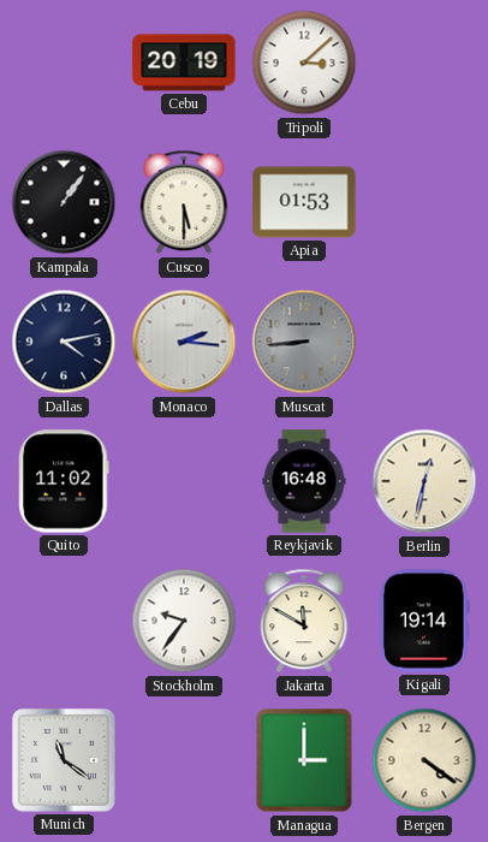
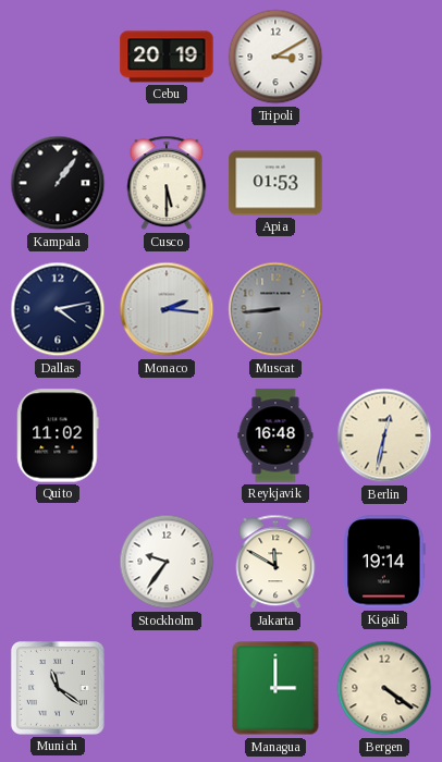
Tripoli: 3:08 -> 3:10 (275, 57)
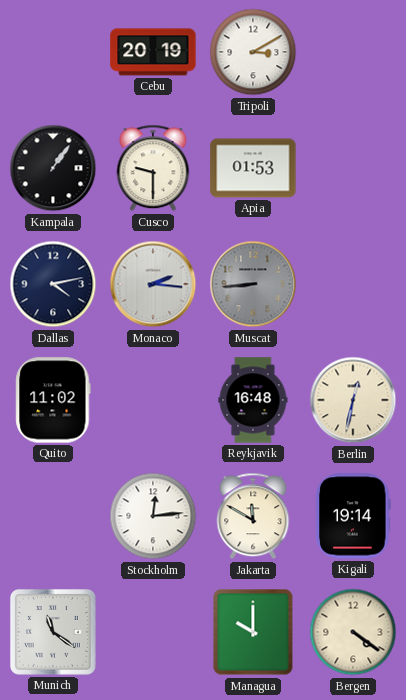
Cusco: 5:30 -> 9:30 (153, 168)
Stockholm: 9:36 -> 12:14 (153, 516)
Managua: 3:00 -> 10:00 (253, 632)
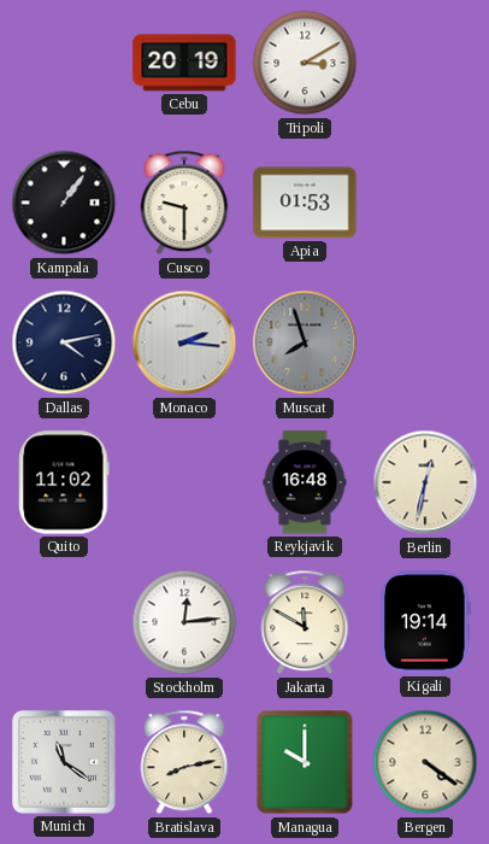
Muscat: 8:44 -> 7:57 (305, 342)
Bratislava: none -> 8:13 (184, 762)
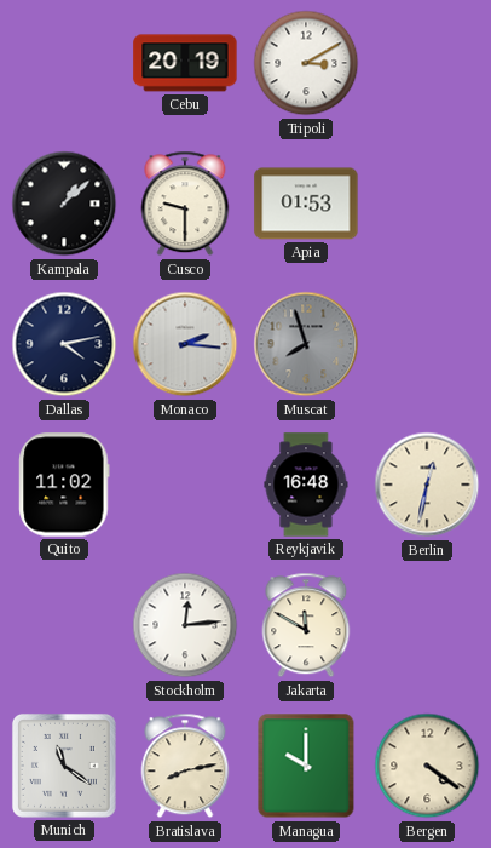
Kampala: 1:06 -> 1:08 (64, 204)
Kigali: 19:14 -> none (425, 622)
